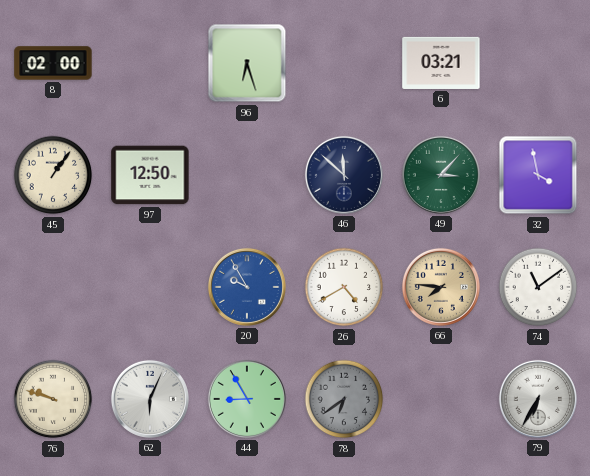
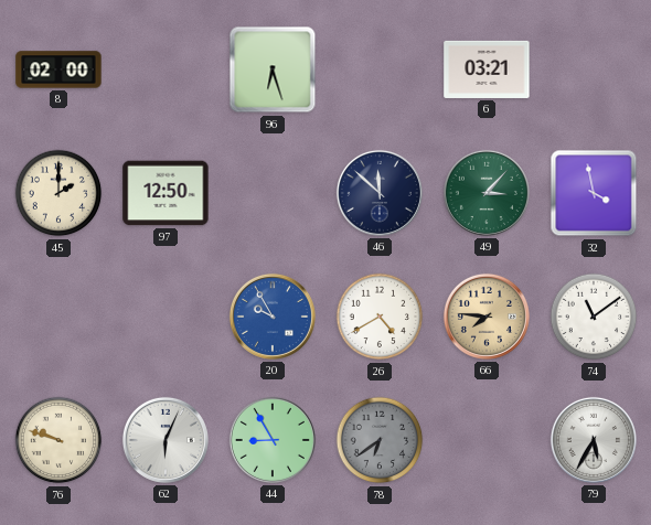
45: 1:06 -> 2:00 (58, 193)
79: 6:35 -> 5:35 (594, 440)
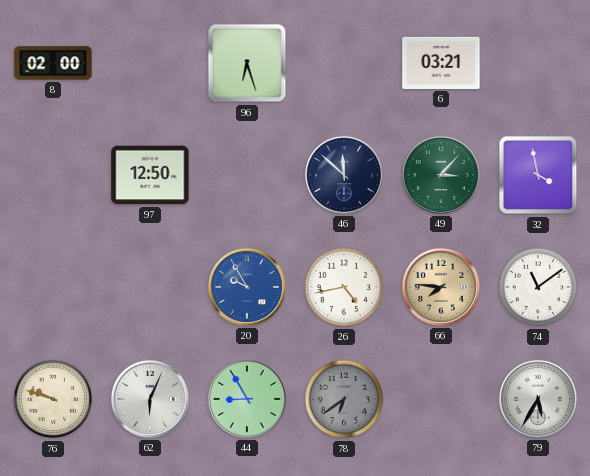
45: 2:00 -> none (58, 193)
26: 4:40 -> 4:43 (344, 287)
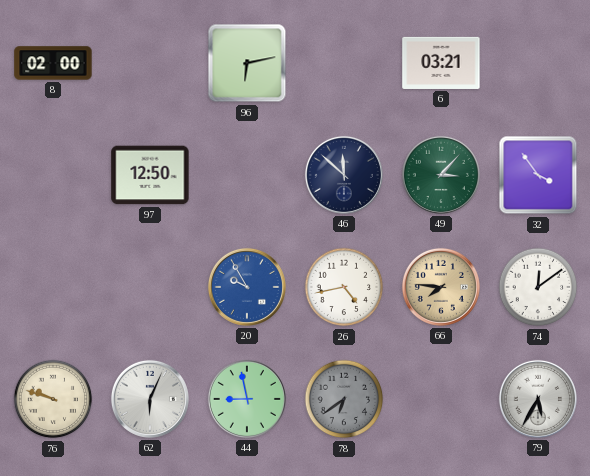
96: 6:27 -> 6:13 (247, 63)
32: 3:58 -> 3:54 (538, 175)
74: 11:09 -> 12:09 (538, 287)
44: 8:55 -> 8:58 (247, 399)
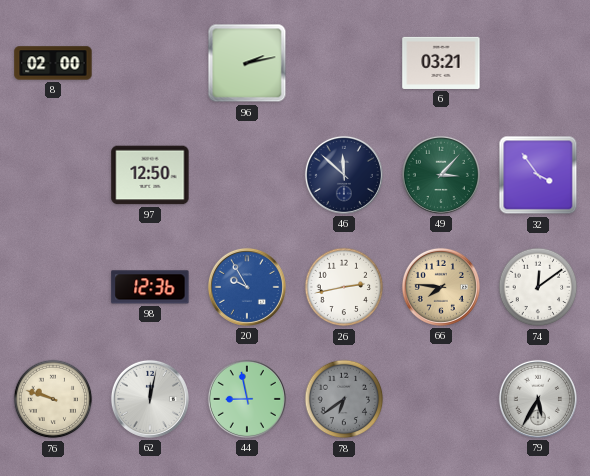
96: 6:13 -> 2:13 (247, 63)
98: none -> 12:36 (150, 287)
26: 4:43 -> 2:43 (344, 287)
62: 6:04 -> 12:02 (150, 399)
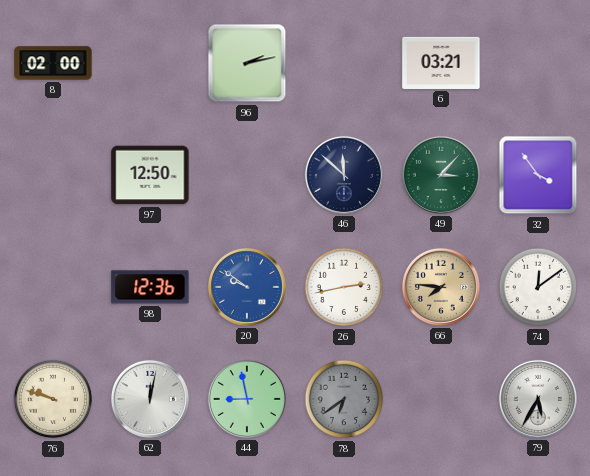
20: 9:55 -> 9:51 (247, 287)
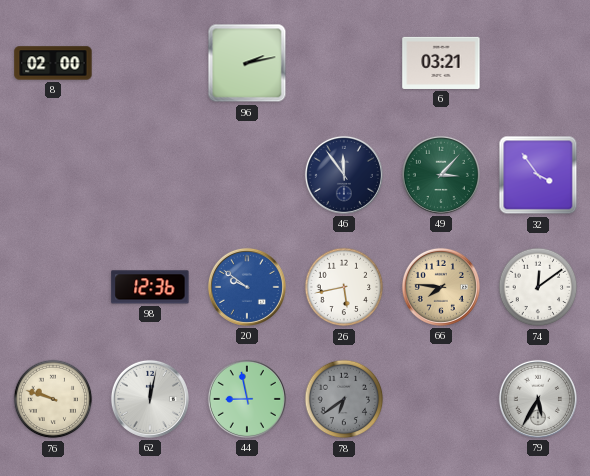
97: 12:50 -> none (150, 175)
46: 11:52 -> 11:54 (344, 175)
26: 2:43 -> 5:43 (344, 287)
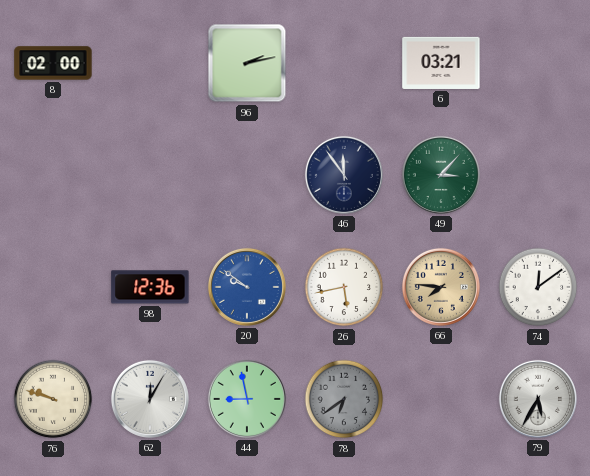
32: 3:54 -> none (538, 175)
62: 12:02 -> 12:05 (150, 399)
